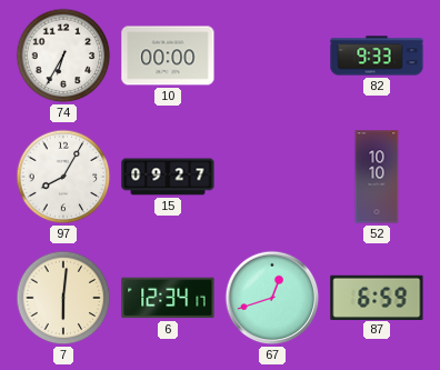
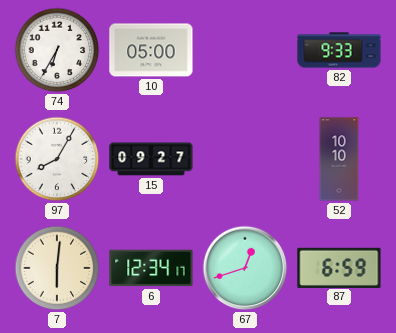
10: 00:00 -> 05:00 (151, 50)
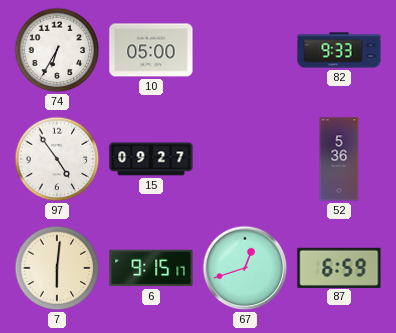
97: 8:05 -> 4:54 (57, 159)
52: 10:10 -> 5:36 (339, 159)
6: 12:34 -> 9:15 (151, 268)
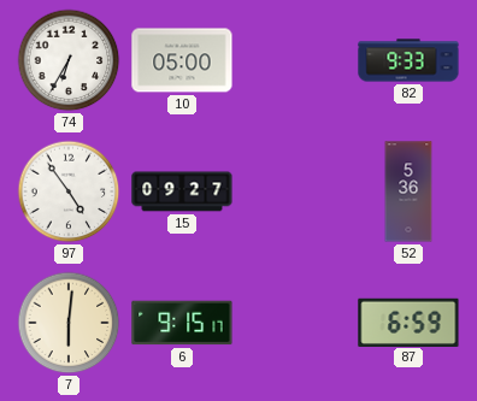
67: 12:42 -> none (245, 268)
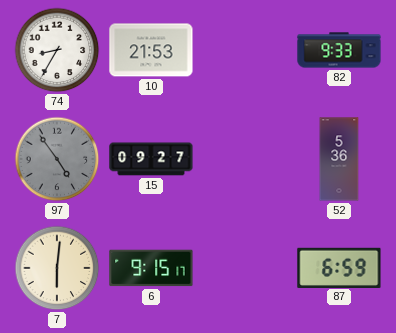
74: 6:35 -> 8:35 (57, 50)
10: 05:00 -> 21:53 (151, 50)
97 dial: white -> grey (57, 159)
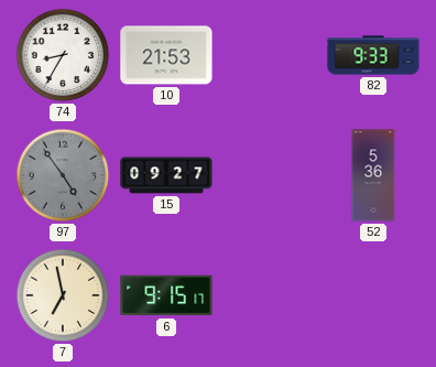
7: 6:01 -> 6:58 (63, 295)
87: 6:59 -> none (339, 267)
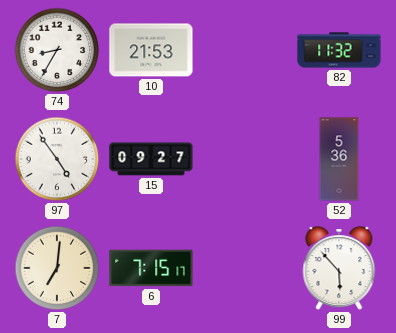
82: 9:33 -> 11:32 (339, 50)
97 dial: grey -> white (57, 159)
7: 6:58 -> 7:01 (57, 268)
6: 9:15 -> 7:15 (151, 268)
99: none -> 5:53 (339, 269)
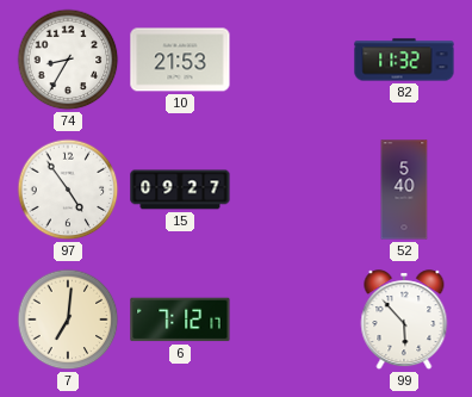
52: 5:36 -> 5:40 (404, 190)
6: 7:15 -> 7:12 (180, 320)
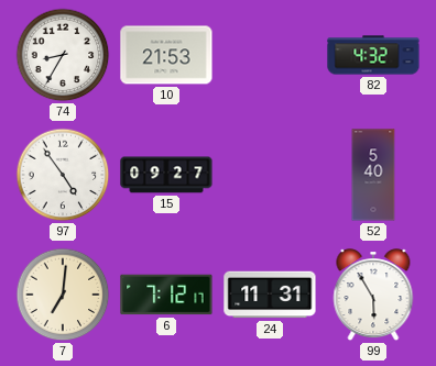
82: 11:32 -> 4:32 (373, 55)
24: none -> 11:31 (270, 295)
99: 5:53 -> 5:55 (373, 296)
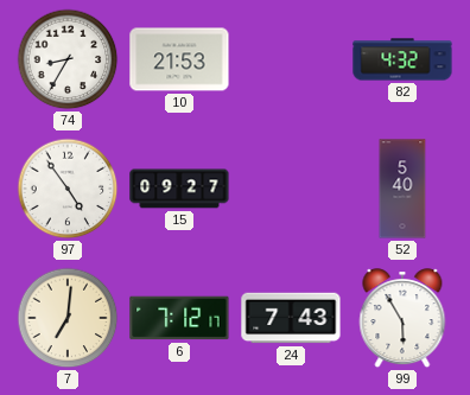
24: 11:31 -> 7:43 (291, 318)
